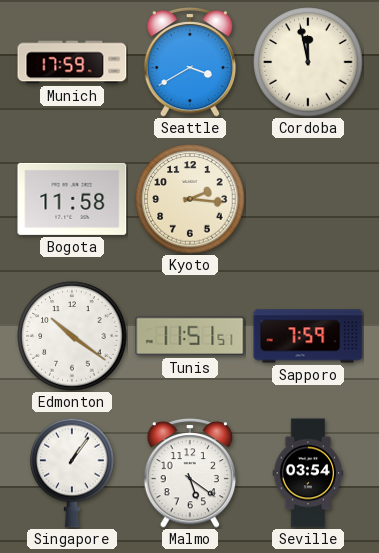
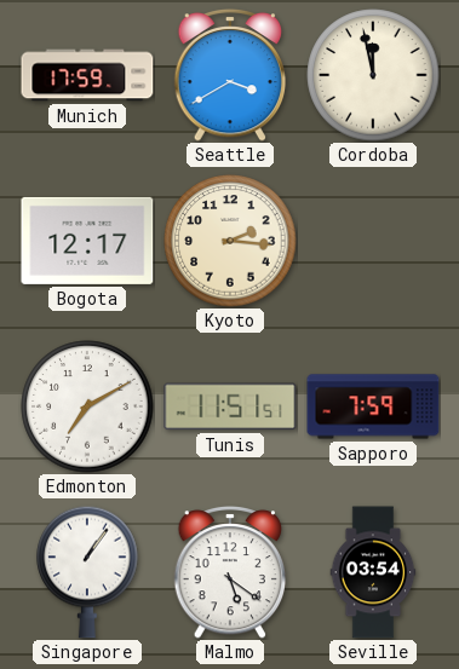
Bogota: 11:58 -> 12:17 (87, 241)
Edmonton: 10:21 -> 7:10 (87, 406)
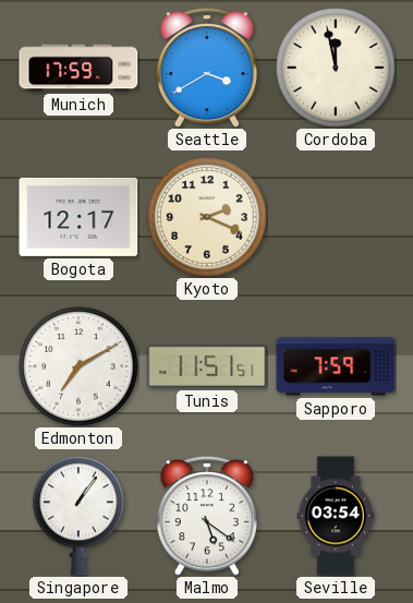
Kyoto: 2:16 -> 2:19 (207, 217)
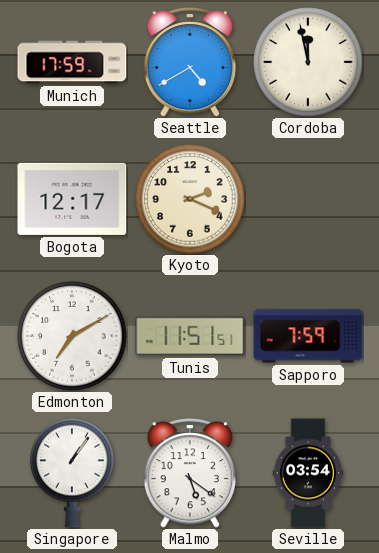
Seattle: 3:40 -> 4:40 (190, 62)
